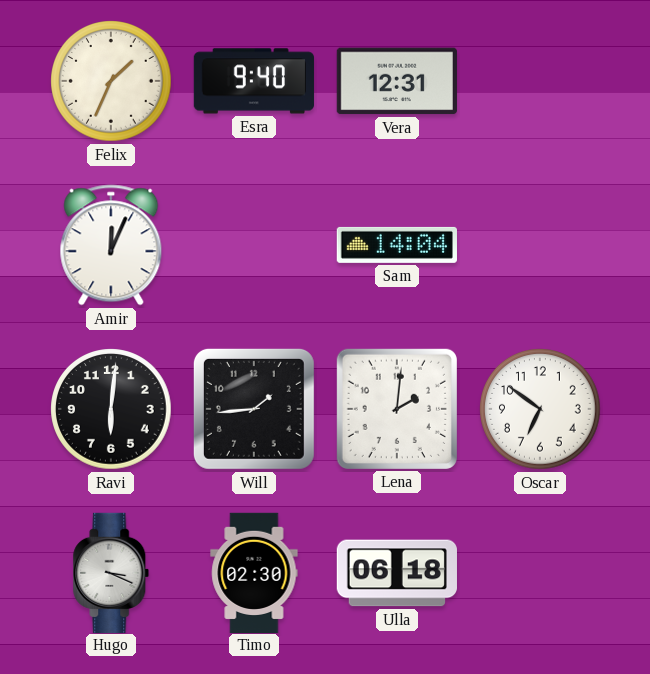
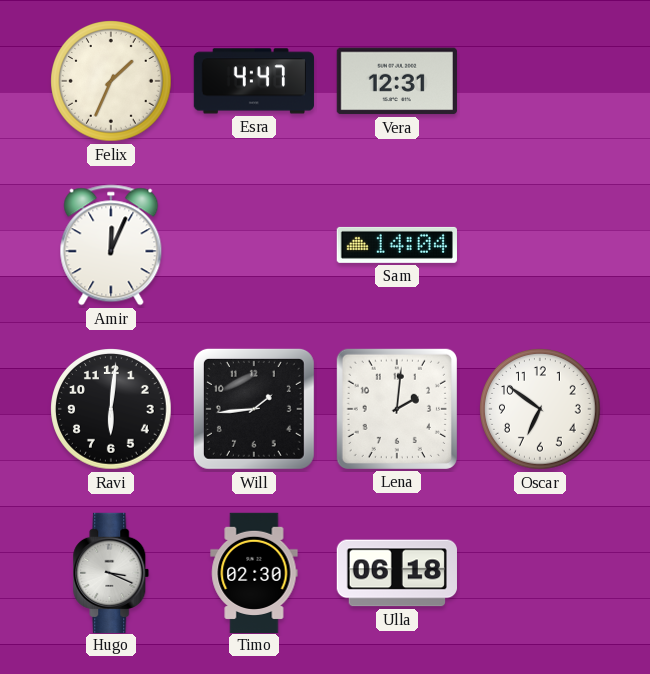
Esra: 9:40 -> 4:47 (254, 81)
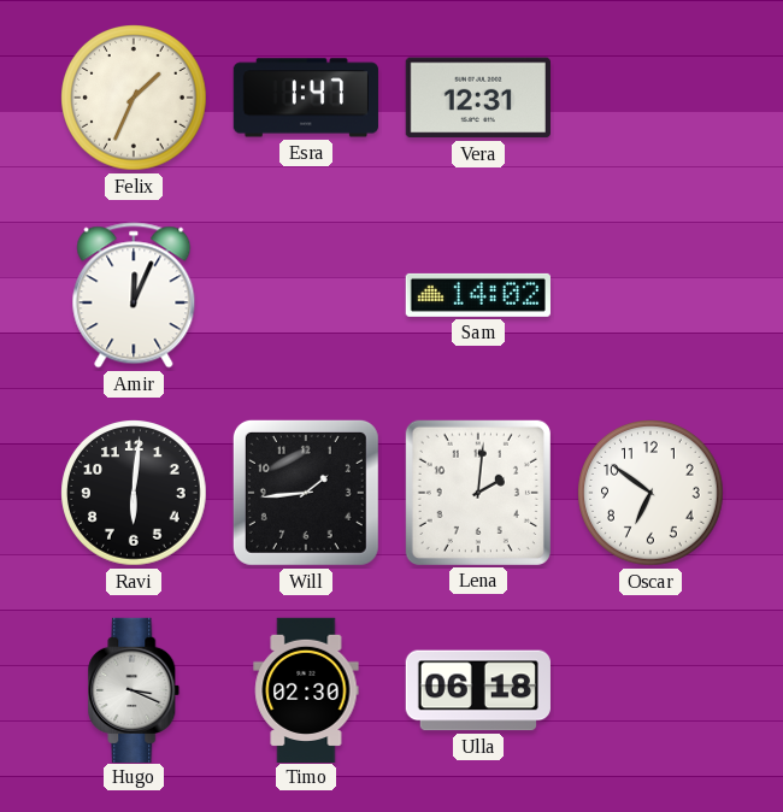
Esra: 4:47 -> 1:47 (306, 98)
Sam: 14:04 -> 14:02 (478, 295)
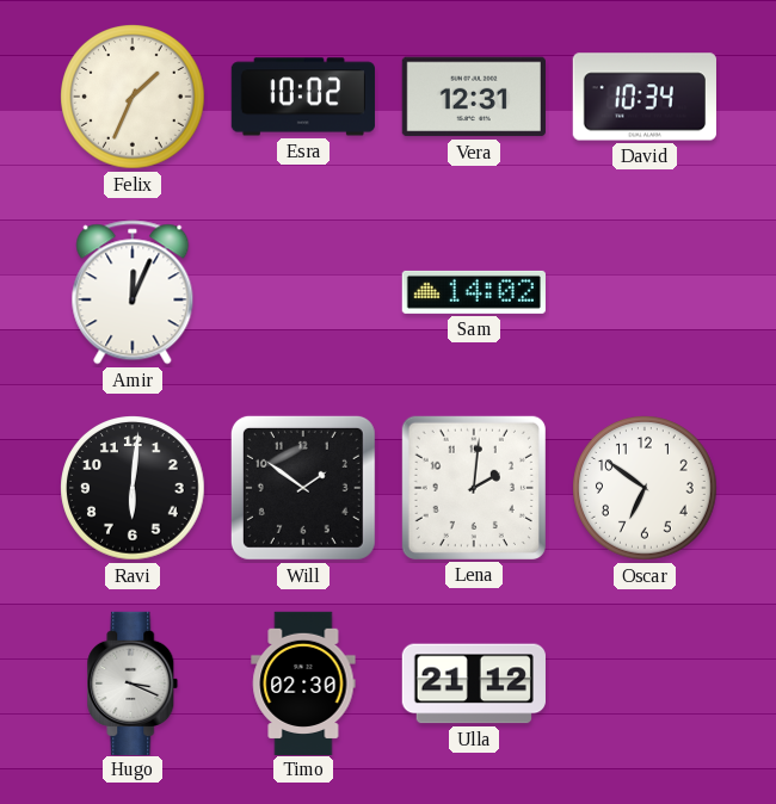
Esra: 1:47 -> 10:02 (303, 97)
David: none -> 10:34 (645, 97)
Will: 1:44 -> 1:51 (303, 488)
Ulla: 06:18 -> 21:12 (474, 684)
